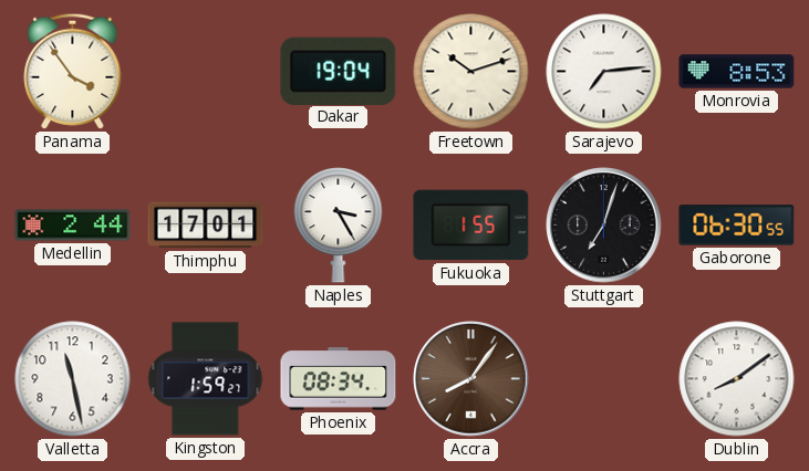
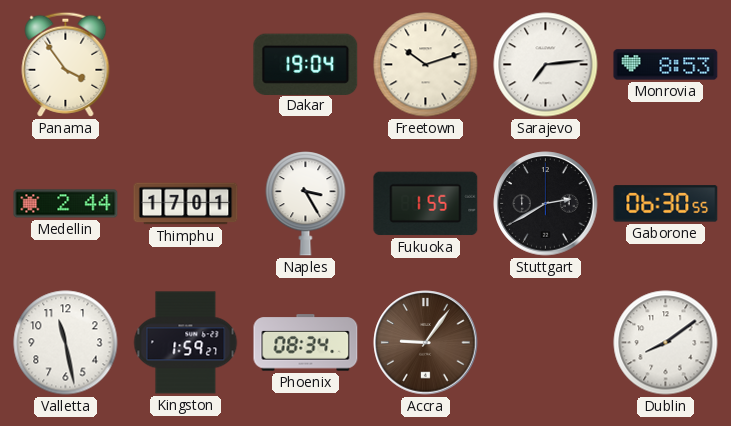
Stuttgart: 7:03 -> 2:40 (546, 204)
Accra: 8:06 -> 9:06 (426, 343)
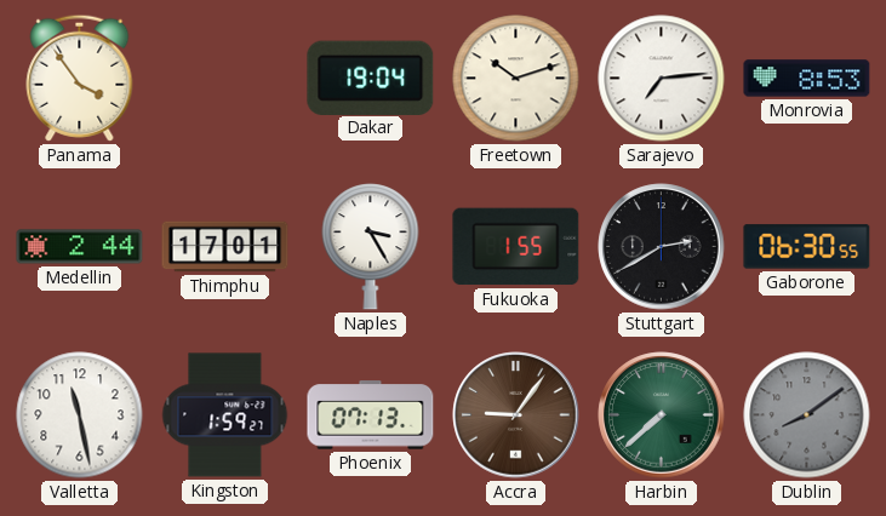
Phoenix: 08:34 -> 07:13 (371, 415)
Harbin: none -> 7:38 (662, 415)
Dublin dial: white -> grey (807, 415)
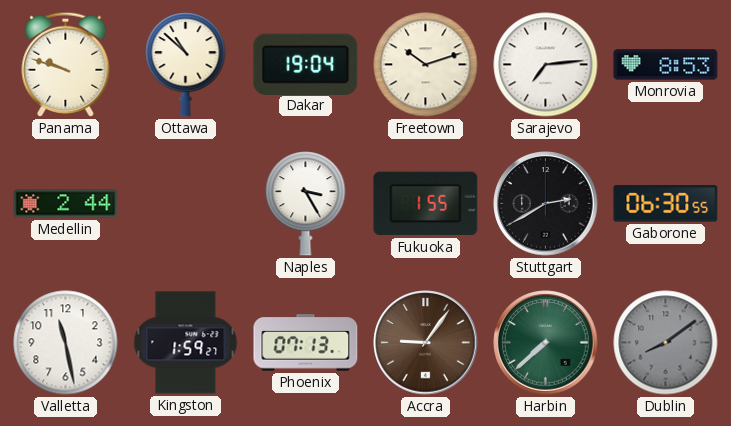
Panama: 3:54 -> 9:48 (66, 64)
Ottawa: none -> 10:52 (186, 65)
Thimphu: 17:01 -> none (225, 247)
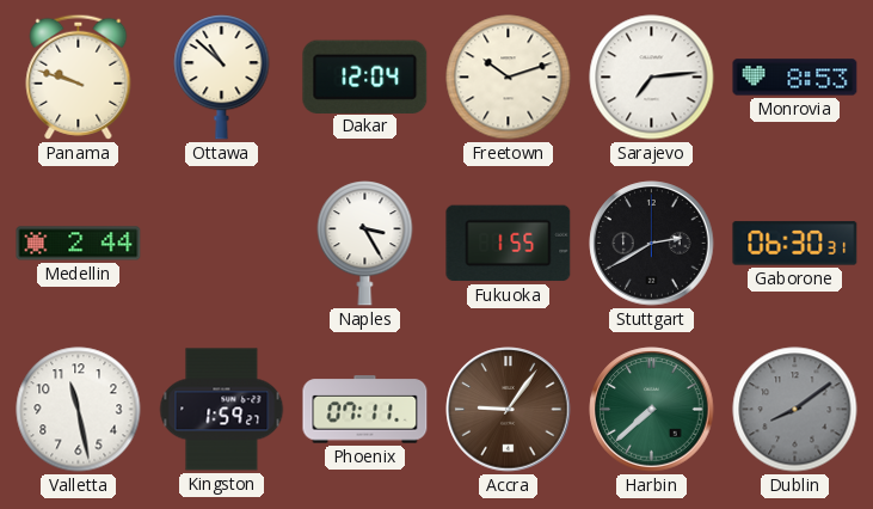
Dakar: 19:04 -> 12:04 (365, 76)
Gaborone: 06:30:55 -> 06:30:31 (795, 244)
Phoenix: 07:13 -> 07:11 (365, 410)
